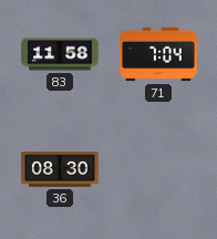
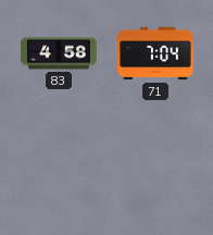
83: 11:58 -> 4:58 (59, 53)
36: 08:30 -> none (60, 169)
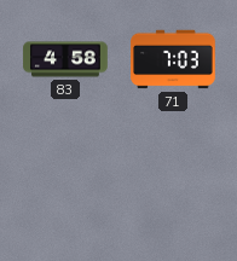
71: 7:04 -> 7:03 (173, 59)
